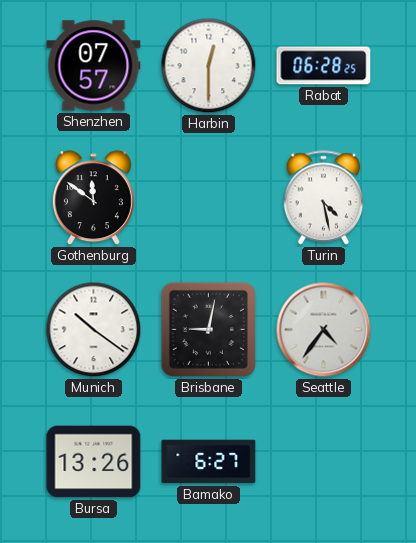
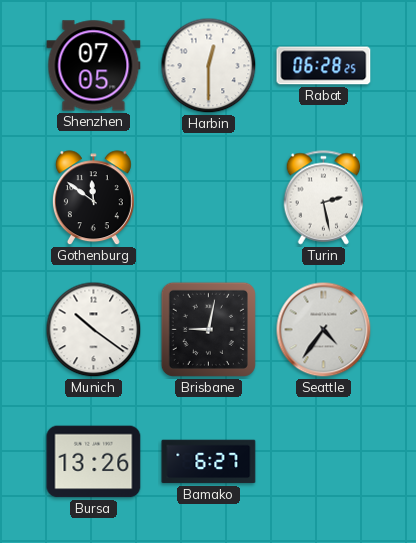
Shenzhen: 07:57 -> 07:05 (94, 66)
Turin: 4:28 -> 2:28 (324, 198)
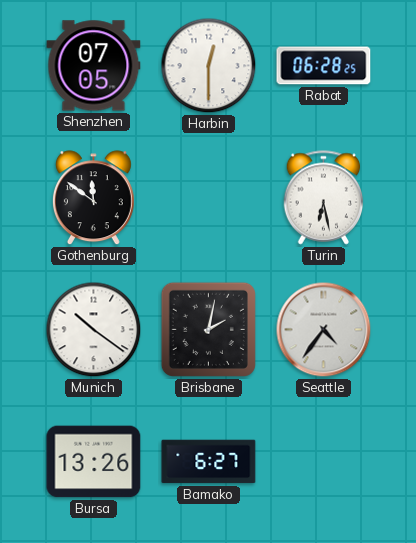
Turin: 2:28 -> 6:28 (324, 198)
Brisbane: 9:02 -> 2:02 (208, 329)
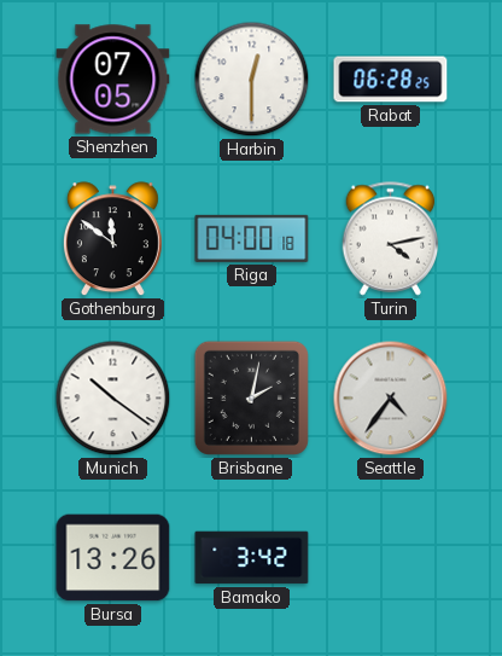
Riga: none -> 04:00 (252, 238)
Turin: 6:28 -> 4:13 (391, 239)
Bamako: 6:27 -> 3:42 (252, 558)
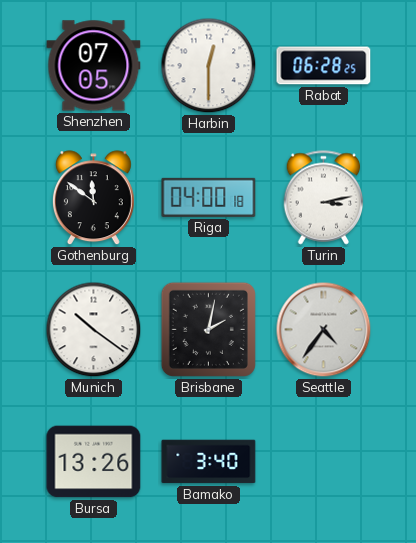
Turin: 4:13 -> 3:13 (324, 198)
Bamako: 3:42 -> 3:40 (209, 462)
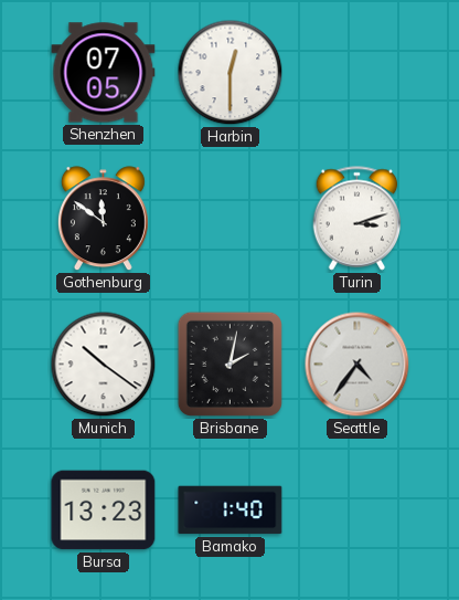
Rabat: 06:28 -> none (324, 66)
Riga: 04:00 -> none (209, 197)
Turin: 3:13 -> 3:12 (357, 219)
Bursa: 13:26 -> 13:23 (104, 510)
Bamako: 3:40 -> 1:40 (231, 510)
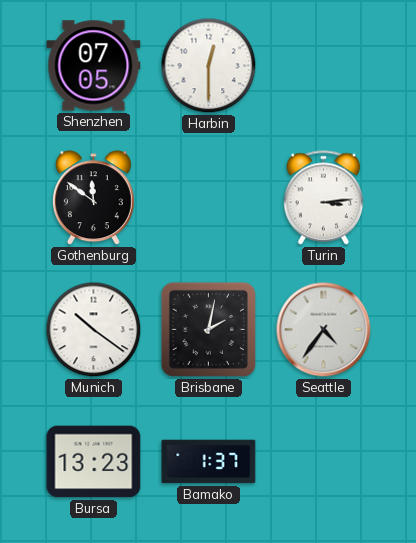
Turin: 3:12 -> 3:14 (324, 198)
Bamako: 1:40 -> 1:37 (209, 462)
